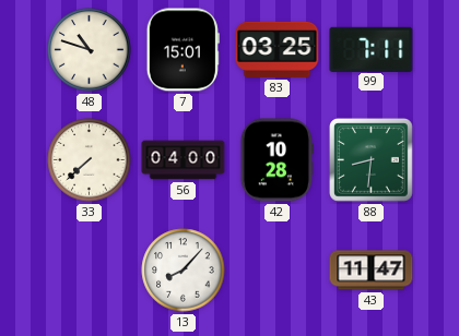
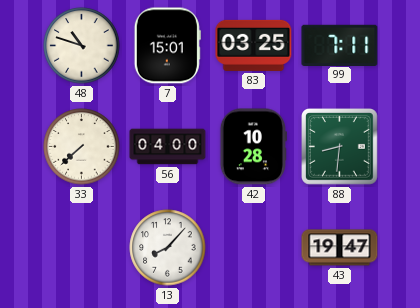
43: 11:47 -> 19:47 (340, 248)
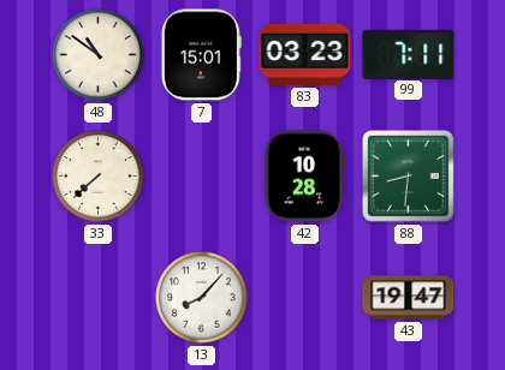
48: 10:48 -> 10:51 (99, 55)
83: 03:25 -> 03:23 (305, 54)
56: 04:00 -> none (168, 147)
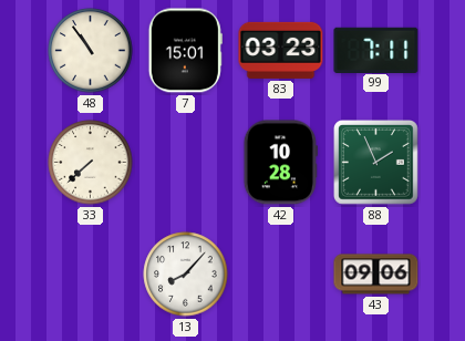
48: 10:51 -> 10:54 (91, 51)
88: 8:31 -> 1:56 (376, 163)
43: 19:47 -> 09:06 (376, 275)
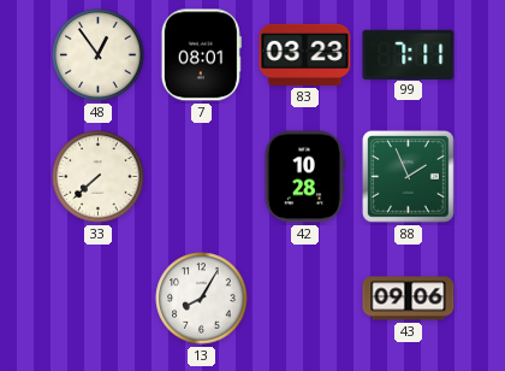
48: 10:54 -> 12:54 (99, 55)
7: 15:01 -> 08:01 (201, 55)
13: 8:07 -> 8:05 (202, 299)
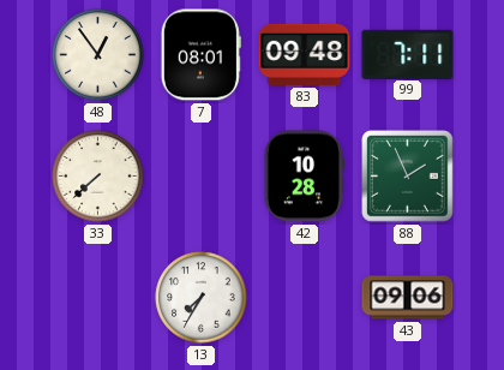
83: 03:23 -> 09:48 (305, 54)
13: 8:05 -> 7:35 (202, 298)
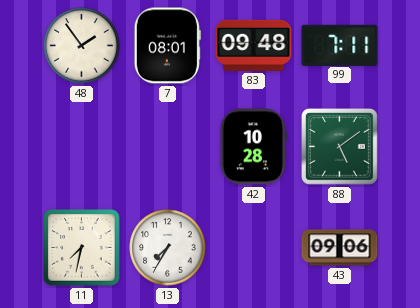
48: 12:54 -> 1:54 (82, 46)
33: 7:38 -> none (98, 177)
88: 1:56 -> 5:09 (340, 147)
11: none -> 7:32 (82, 248)
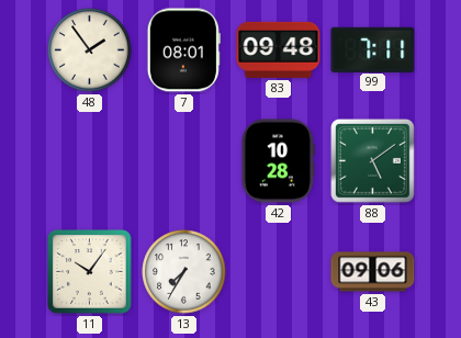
11: 7:32 -> 10:06 (90, 272)
